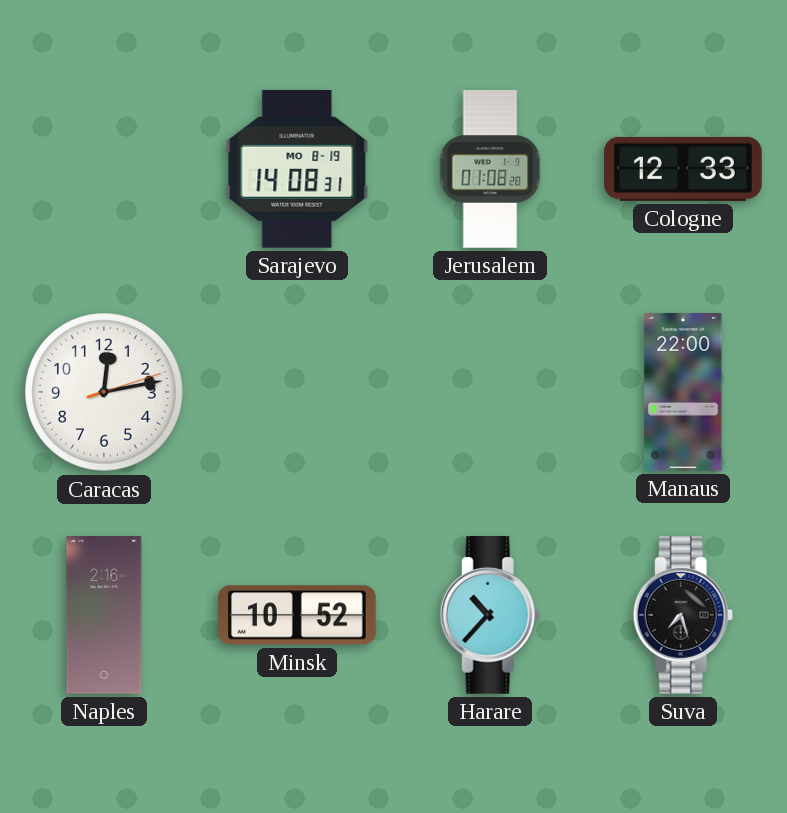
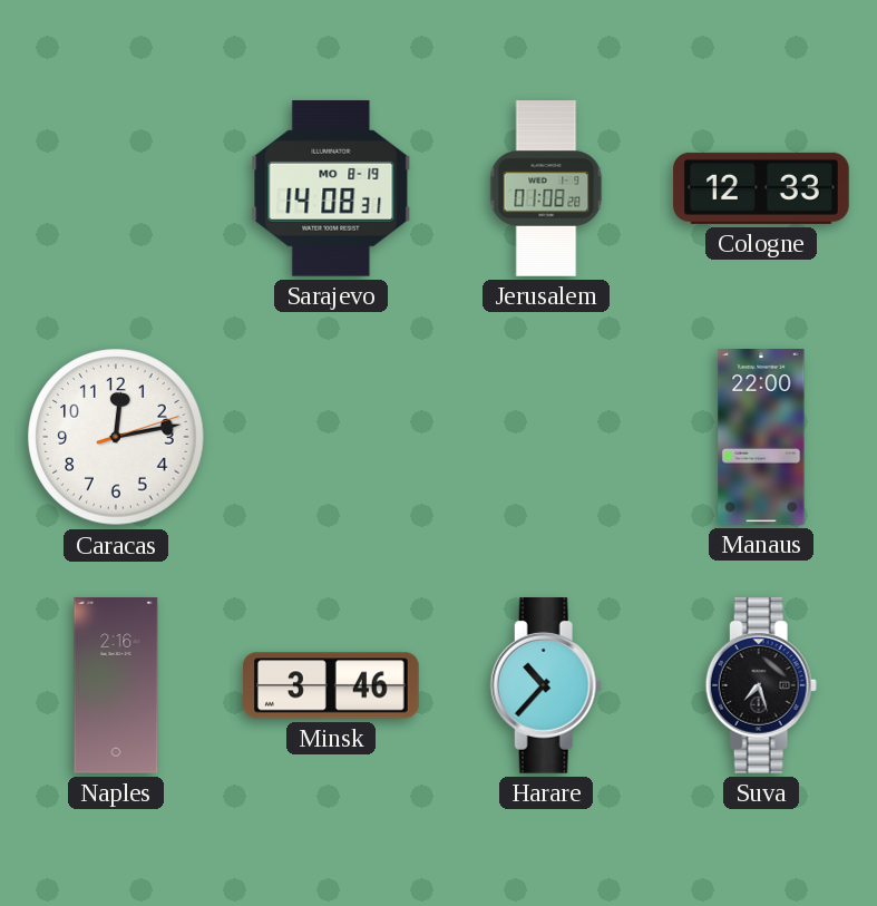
Minsk: 10:52 -> 3:46 (332, 685)
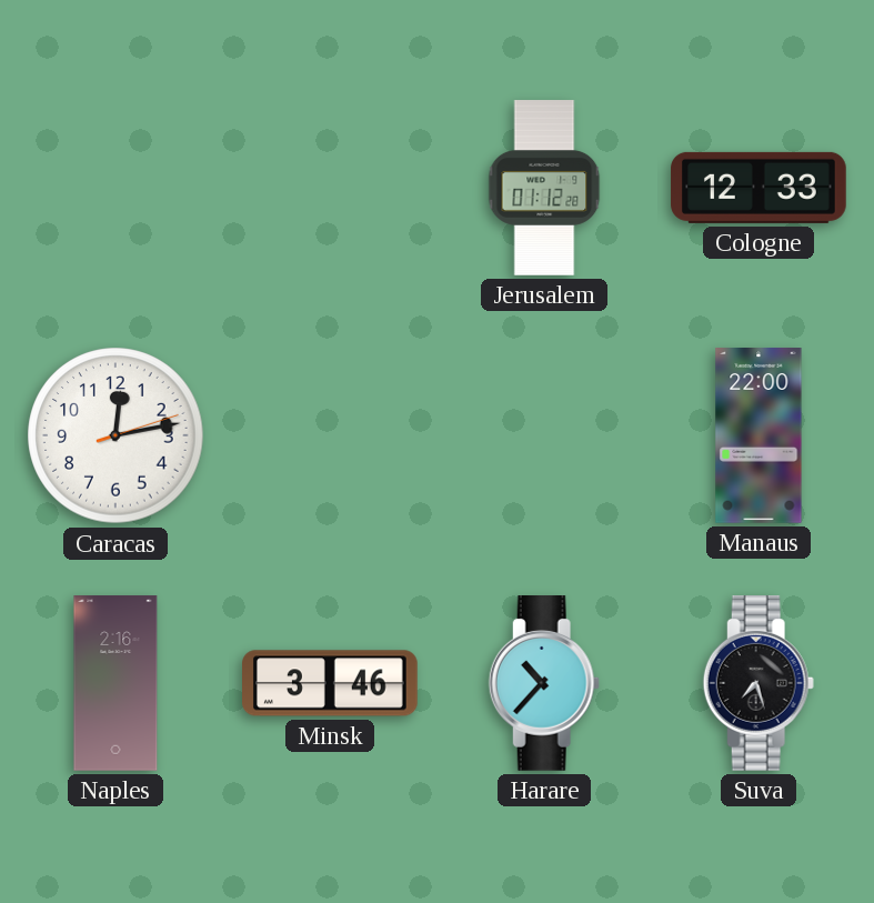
Sarajevo: 14:08 -> none (331, 188)
Jerusalem: 01:08 -> 01:12 (544, 188)
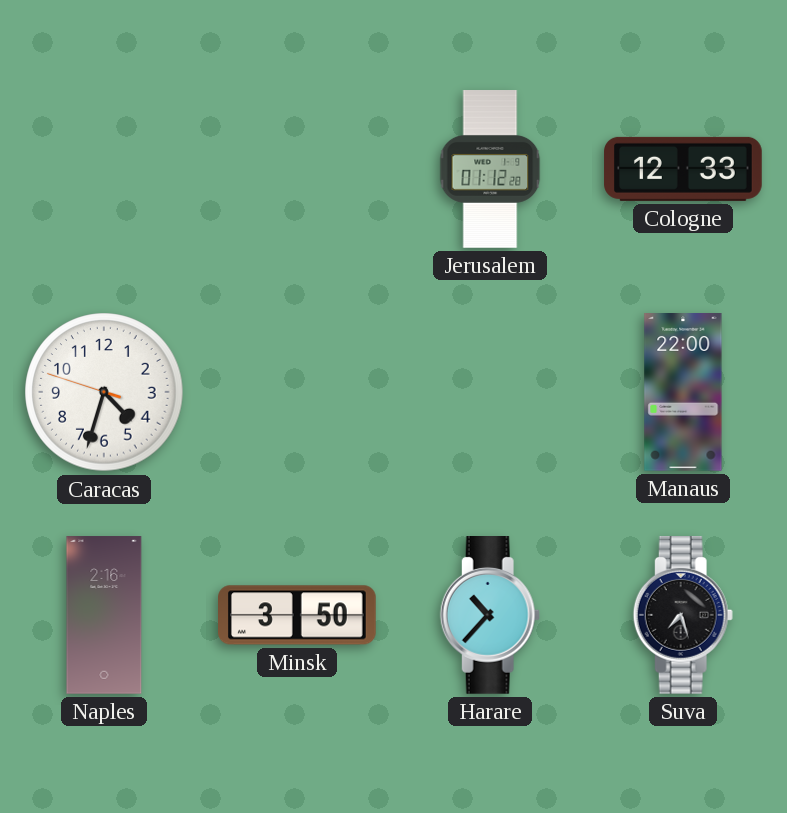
Caracas: 12:13 -> 4:32 (104, 392)
Minsk: 3:46 -> 3:50 (298, 615)
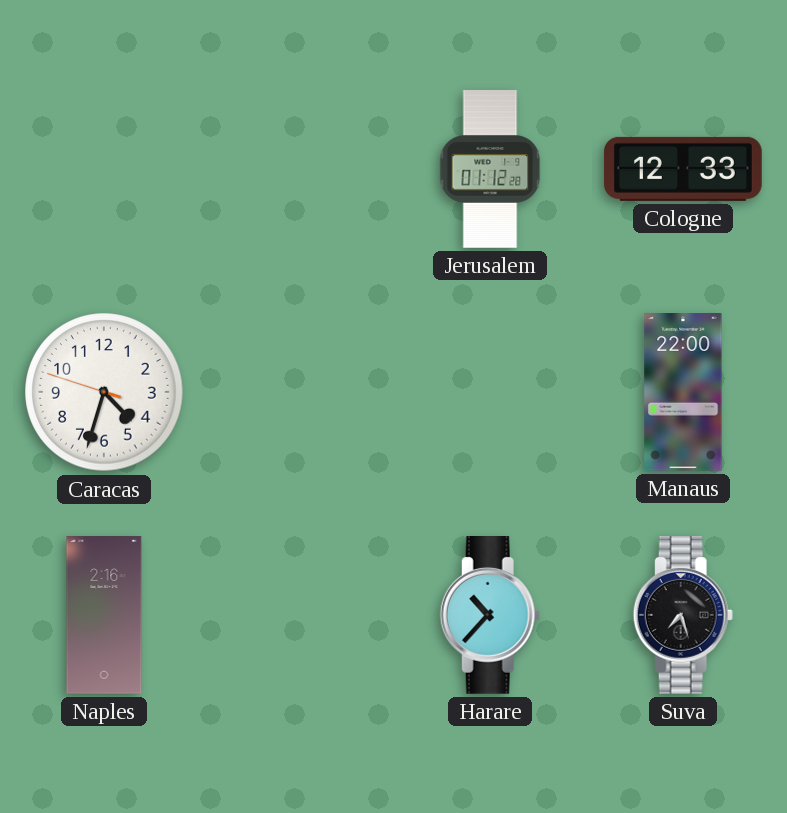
Minsk: 3:50 -> none (298, 615)
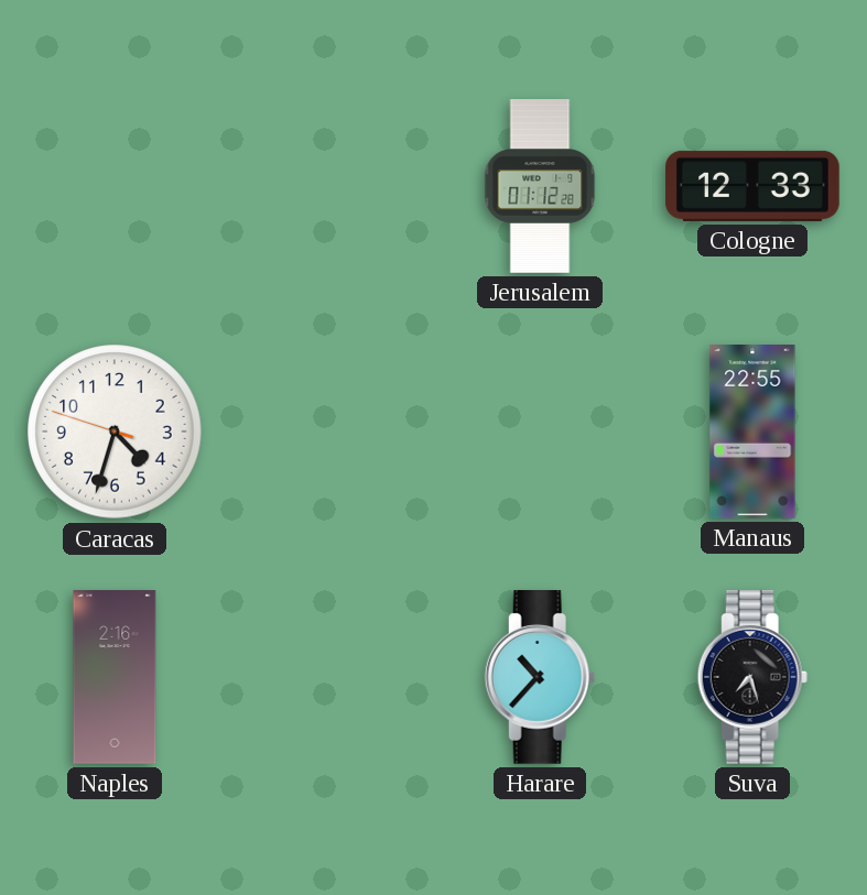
Manaus: 22:00 -> 22:55 (752, 432)
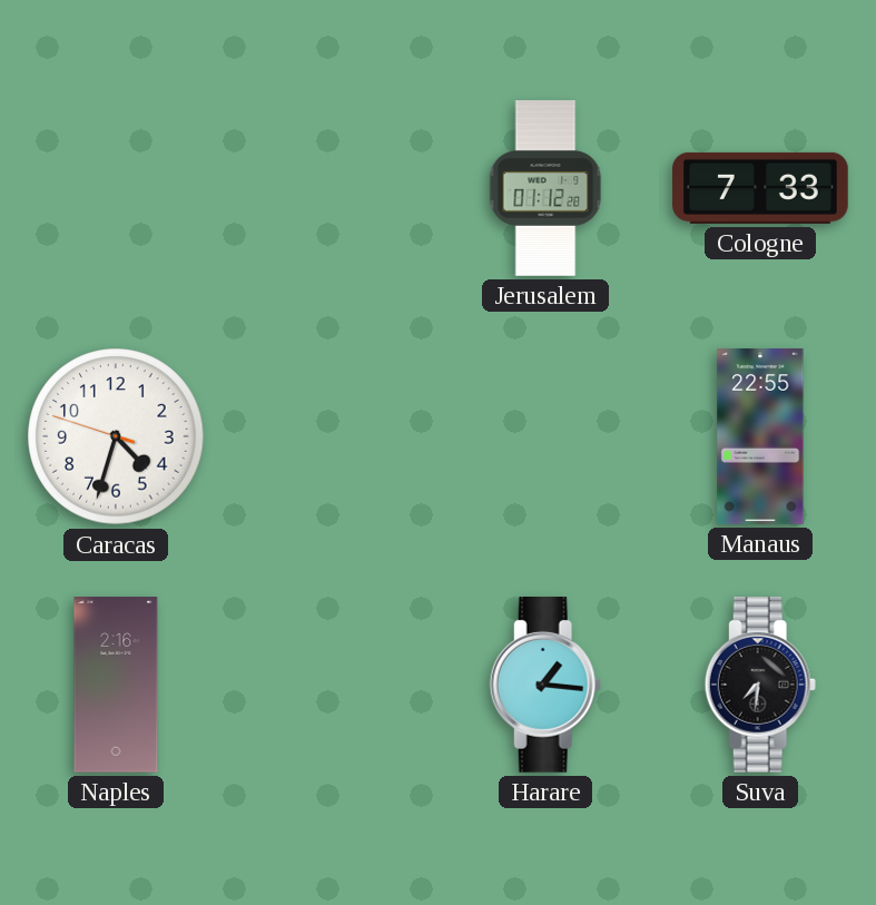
Cologne: 12:33 -> 7:33 (760, 188)
Harare: 10:37 -> 1:16 (545, 686)
Suva: 7:27 -> 7:31 (760, 686)
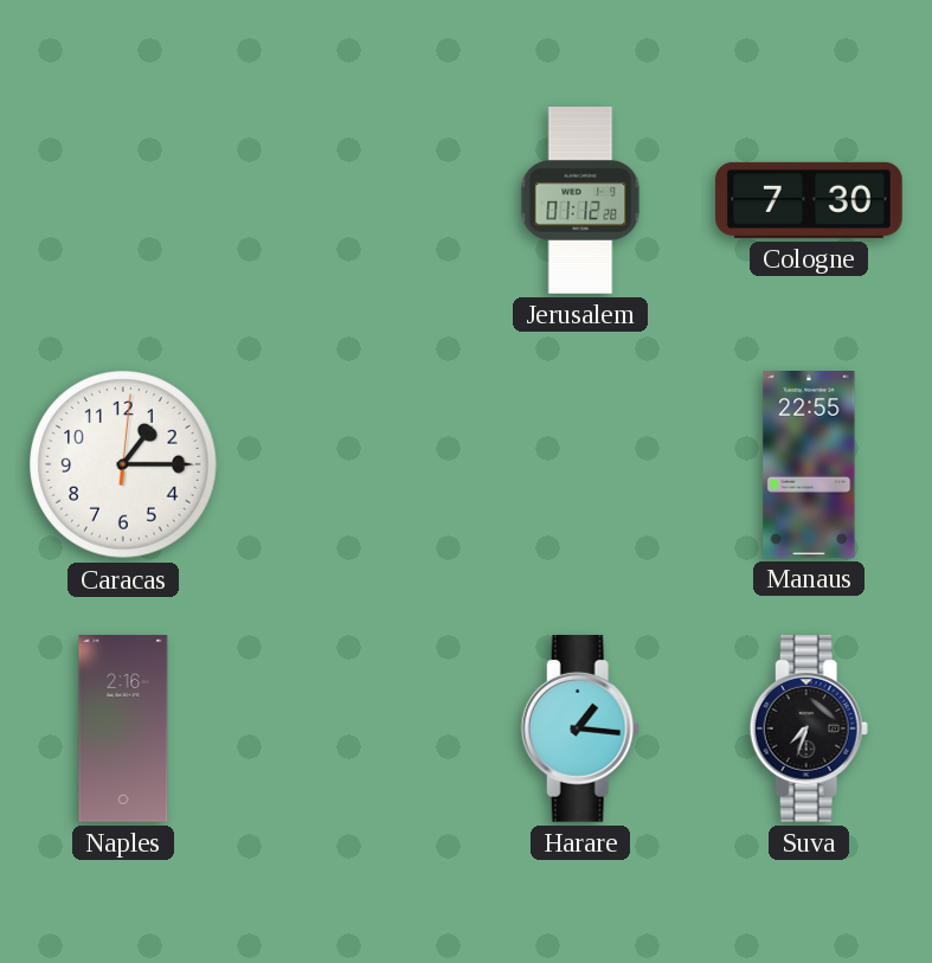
Cologne: 7:33 -> 7:30 (809, 200)
Caracas: 4:32 -> 1:15 (123, 464)
Suva: 7:31 -> 7:33 (809, 730)
